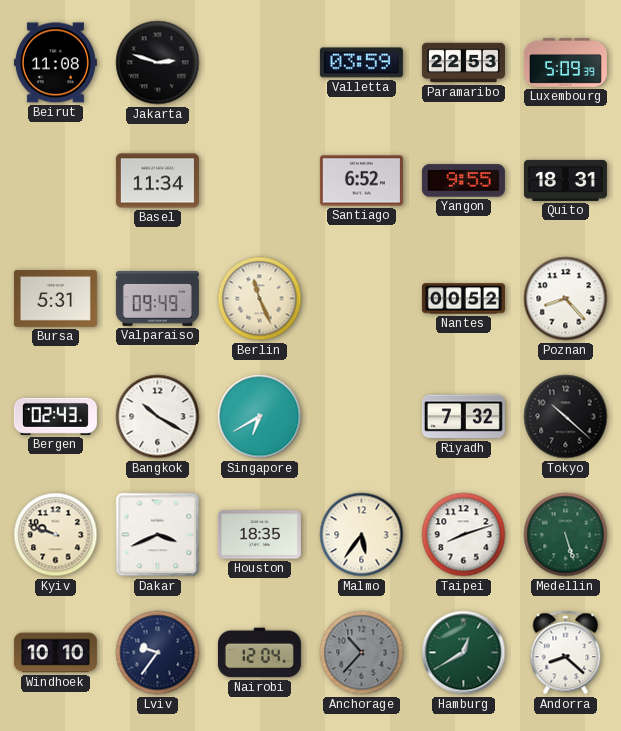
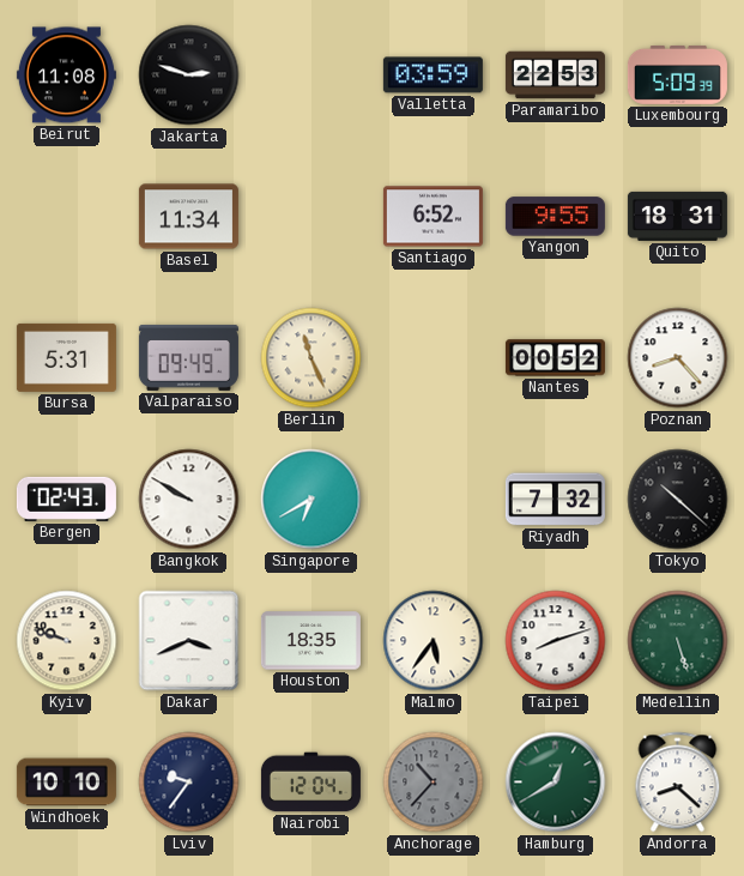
Bangkok: 10:20 -> 9:50 (189, 500)
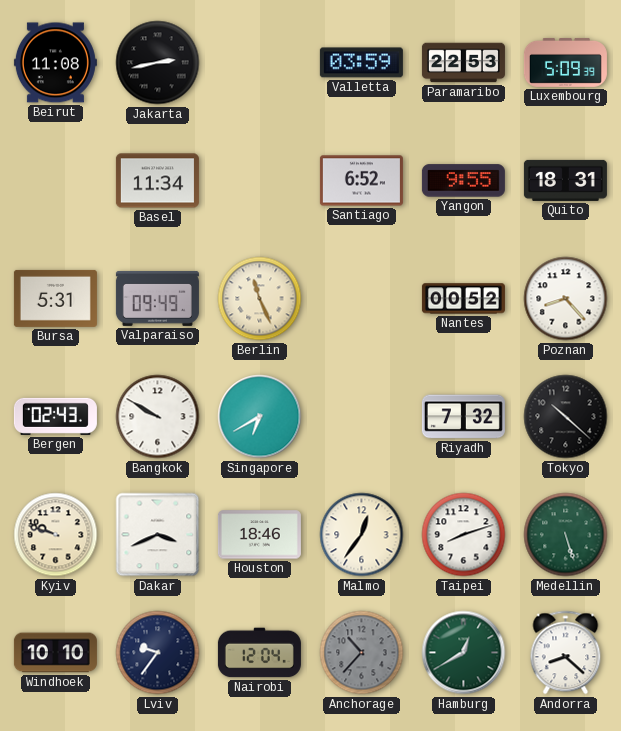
Jakarta: 2:48 -> 2:43 (158, 63)
Houston: 18:35 -> 18:46 (259, 535)
Malmo: 5:36 -> 12:36 (362, 535)
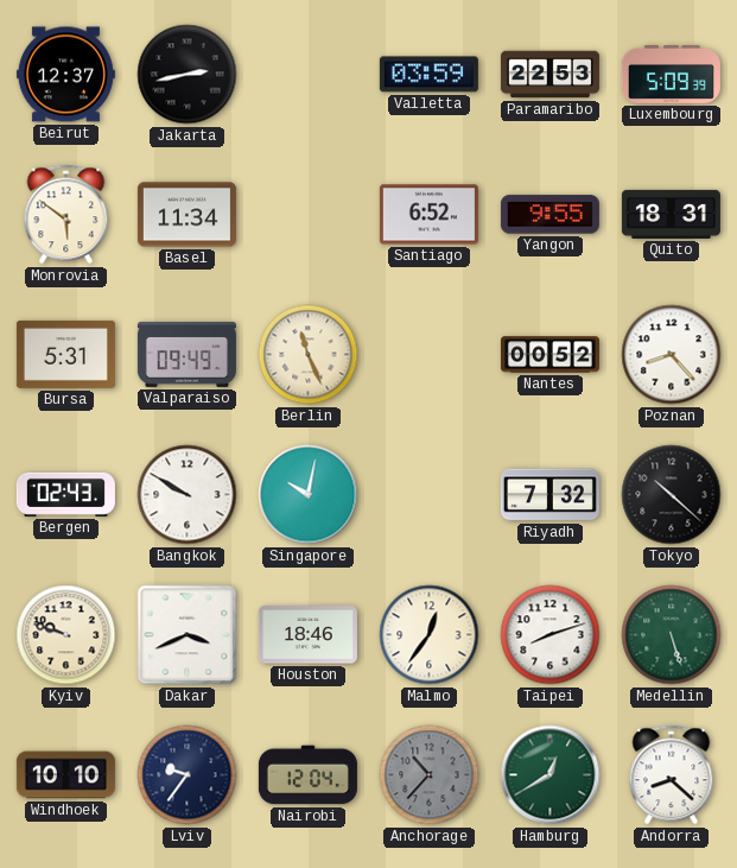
Beirut: 11:08 -> 12:37 (65, 75)
Monrovia: none -> 5:51 (66, 215)
Singapore: 6:40 -> 10:02 (309, 495)
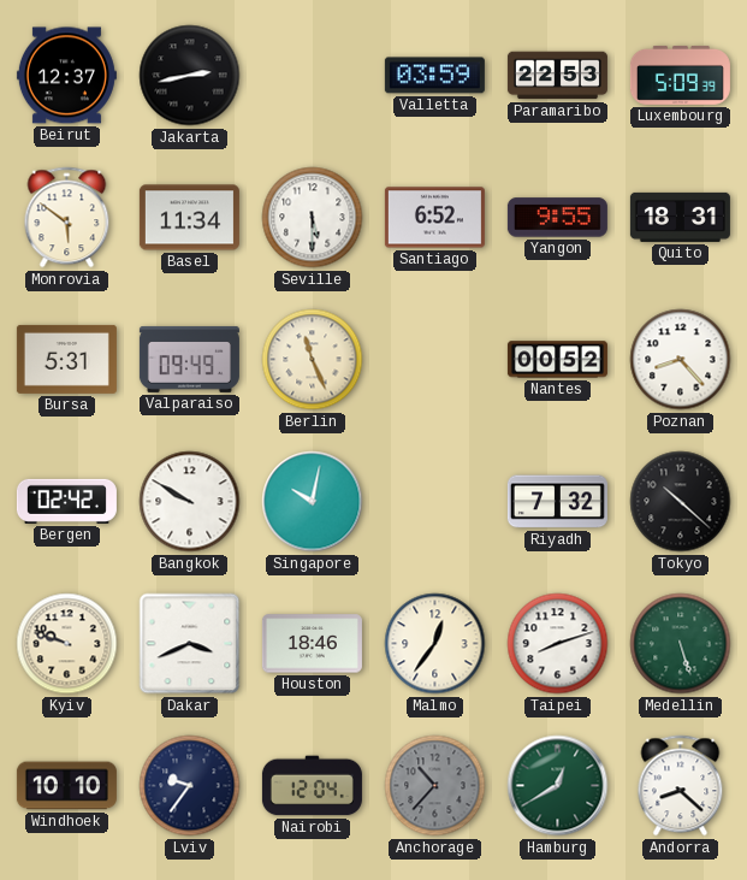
Seville: none -> 5:30 (313, 218)
Bergen: 02:43 -> 02:42 (66, 501)
